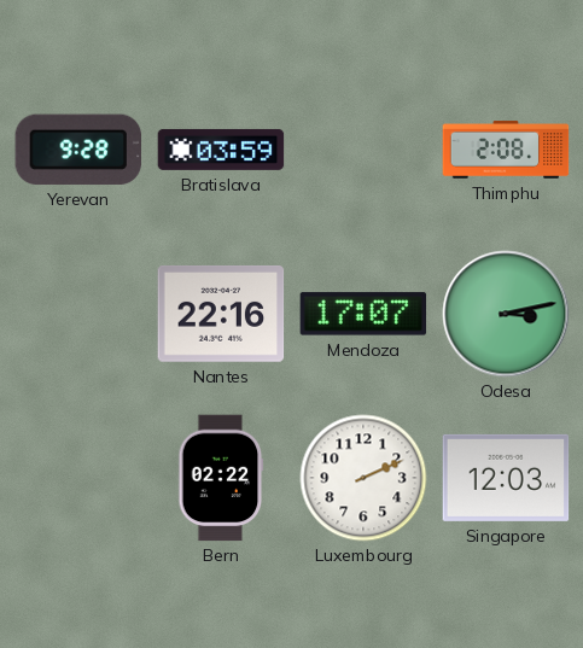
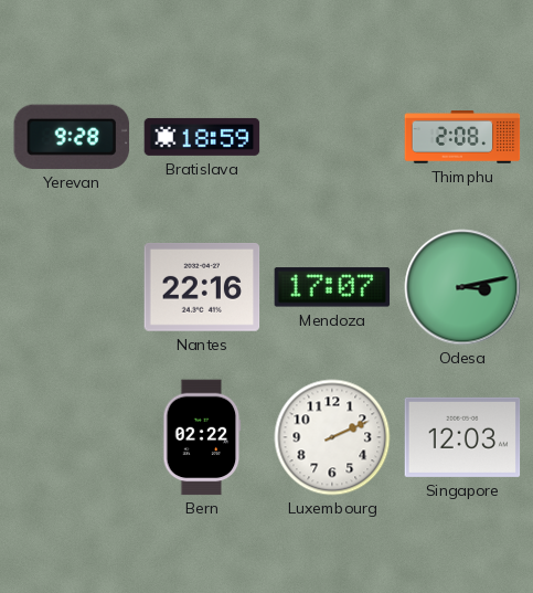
Bratislava: 03:59 -> 18:59 (202, 137)
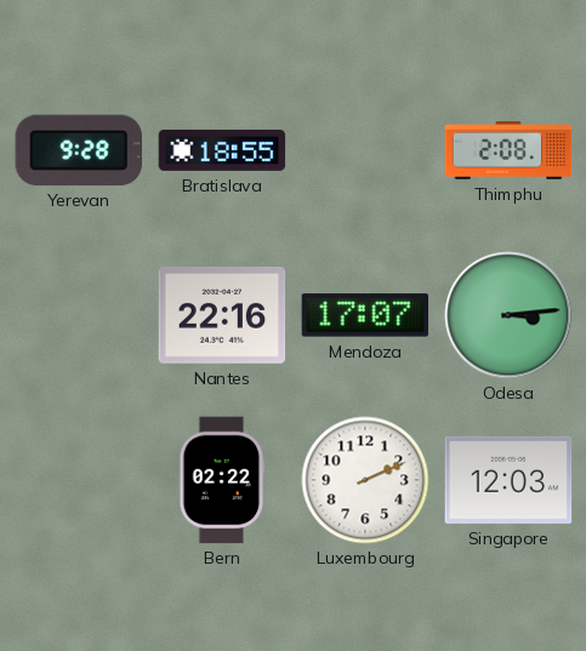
Bratislava: 18:59 -> 18:55 (222, 150)
Odesa: 3:13 -> 3:14 (508, 315)
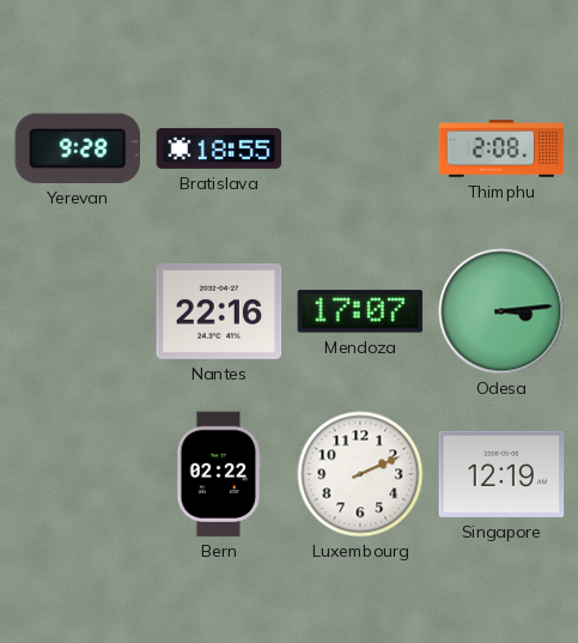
Singapore: 12:03 -> 12:19 (501, 474)
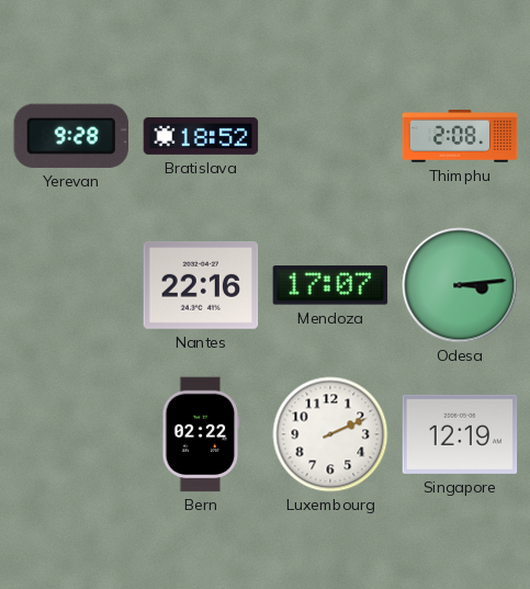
Bratislava: 18:55 -> 18:52 (201, 136)
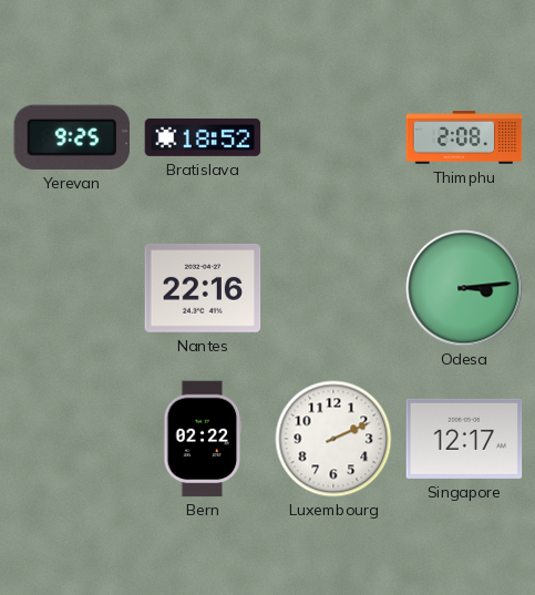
Yerevan: 9:28 -> 9:25 (71, 137)
Mendoza: 17:07 -> none (330, 285)
Singapore: 12:19 -> 12:17 (464, 439)
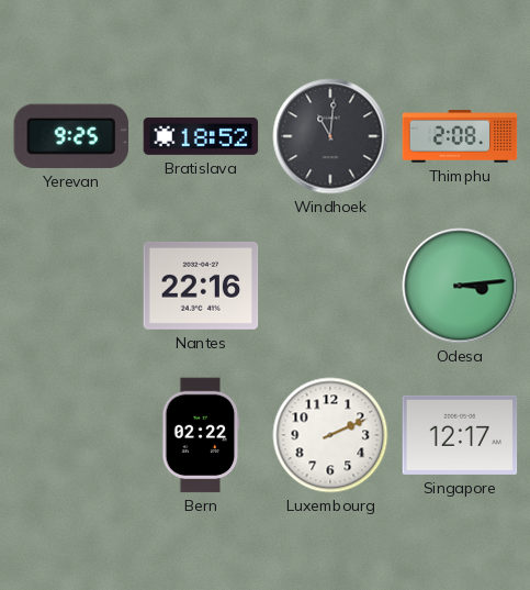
Windhoek: none -> 11:01 (330, 136)
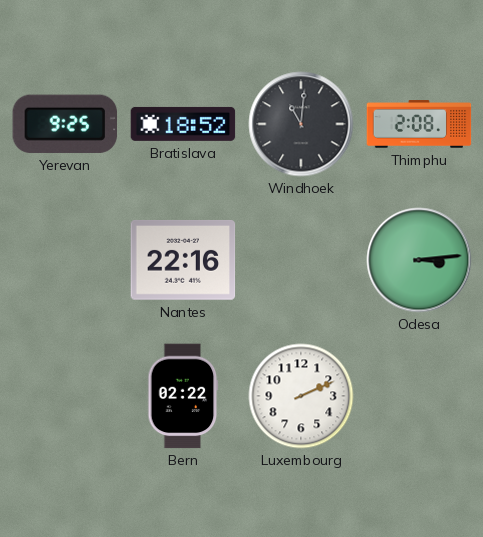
Singapore: 12:17 -> none (460, 435)
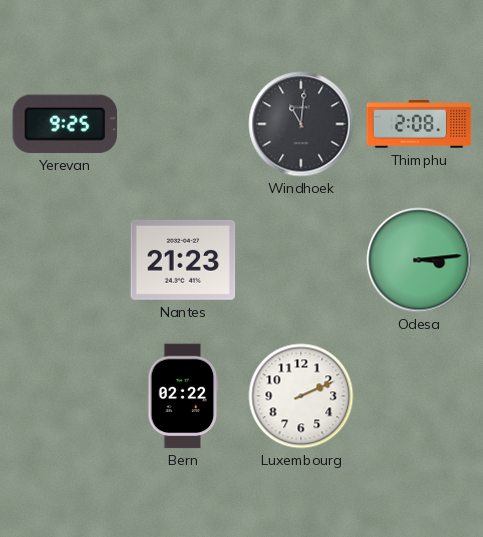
Bratislava: 18:52 -> none (183, 124)
Nantes: 22:16 -> 21:23 (183, 260)
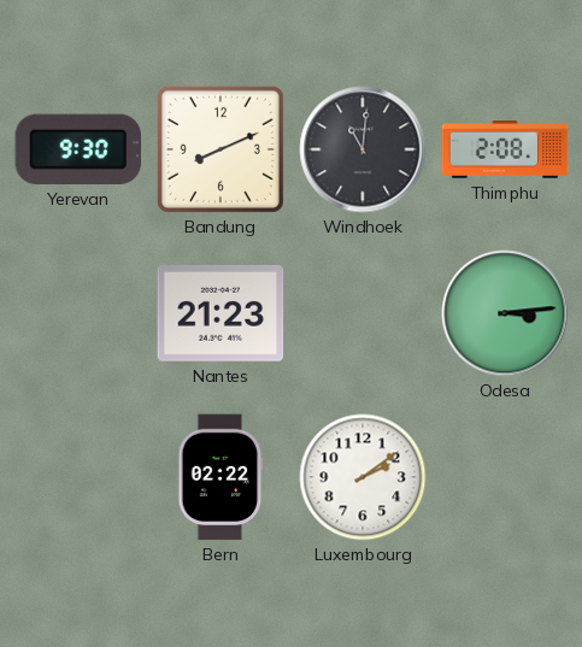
Yerevan: 9:25 -> 9:30 (77, 149)
Bandung: none -> 8:11 (221, 149)
Luxembourg: 2:11 -> 2:09 (363, 477)
